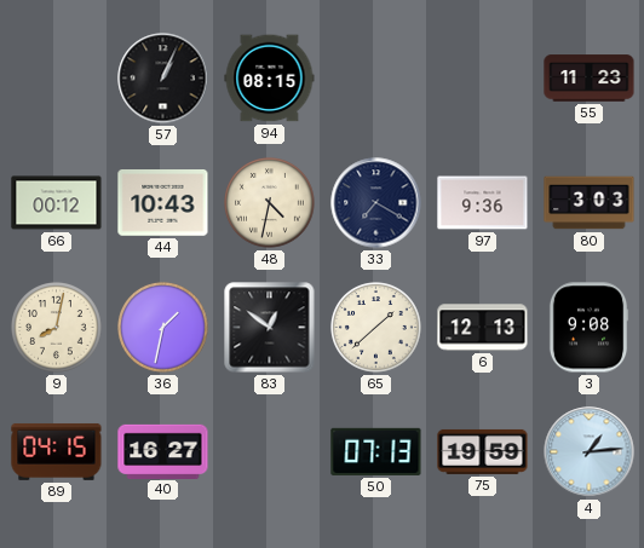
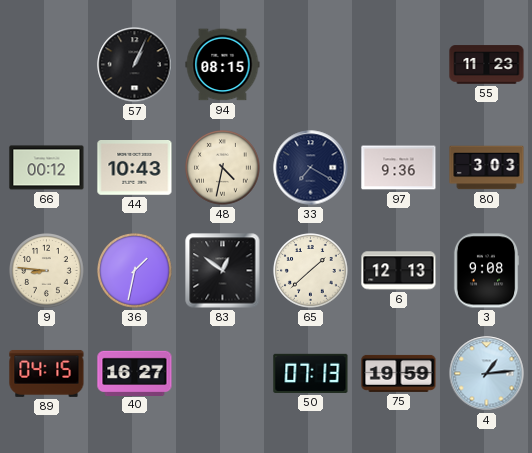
9: 8:02 -> 8:46 (47, 271)
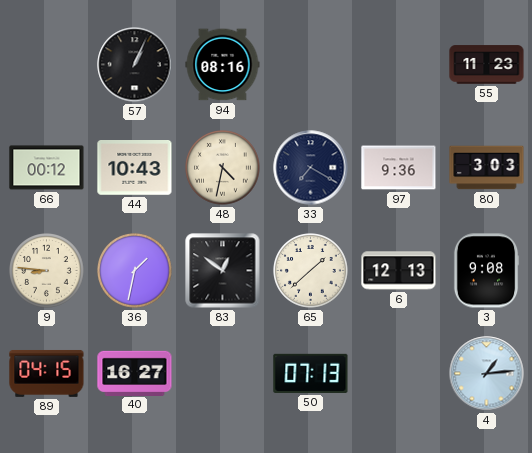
94: 08:15 -> 08:16 (223, 65)
75: 19:59 -> none (399, 373)
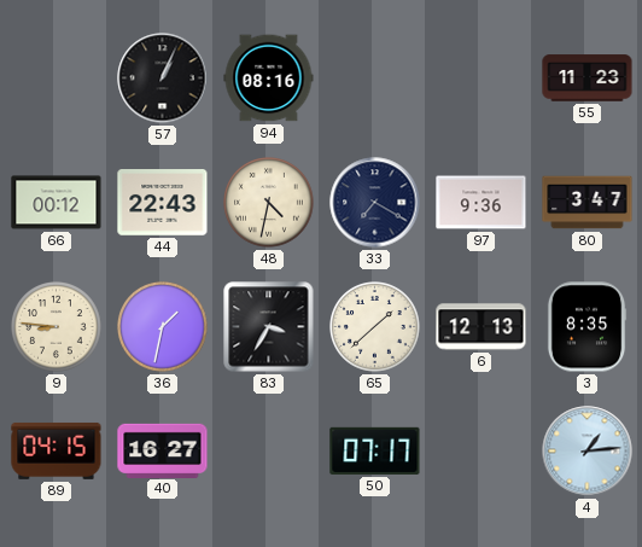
44: 10:43 -> 22:43 (163, 203)
80: 3:03 -> 3:47 (588, 203)
83: 12:51 -> 3:35 (269, 327)
3: 9:08 -> 8:35 (586, 327)
50: 07:13 -> 07:17 (375, 450)
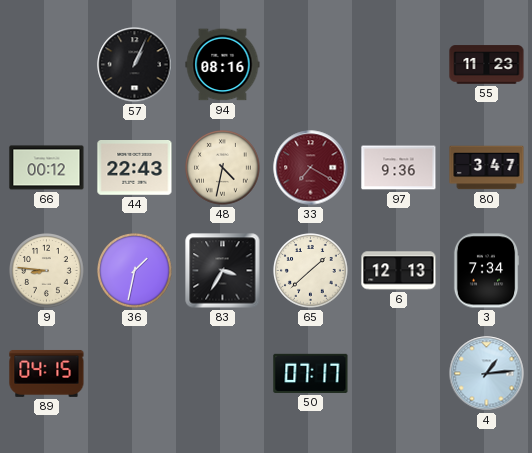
33 dial: navy -> burgundy (311, 168)
3: 8:35 -> 7:34 (486, 271)
40: 16:27 -> none (163, 450)
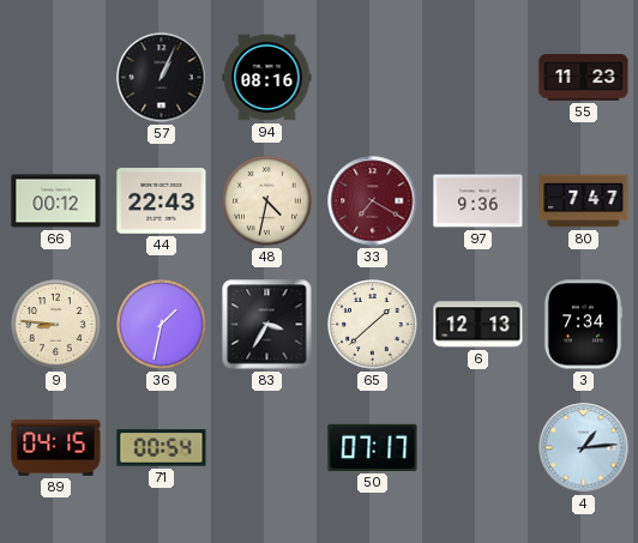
80: 3:47 -> 7:47 (584, 201)
71: none -> 00:54 (162, 448)
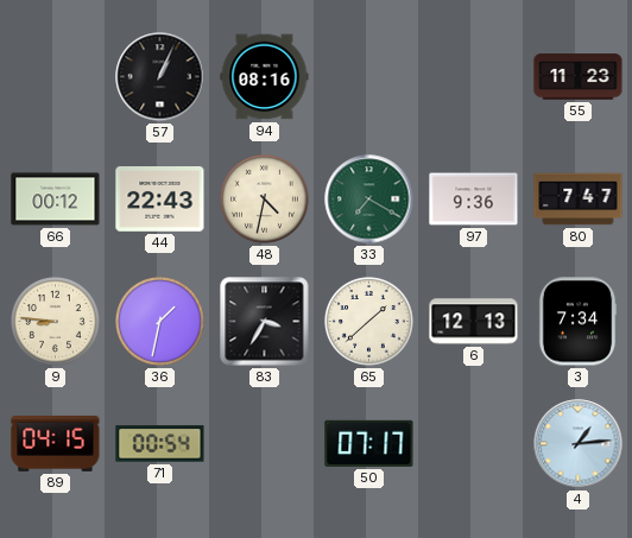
33 dial: burgundy -> green (369, 200)
